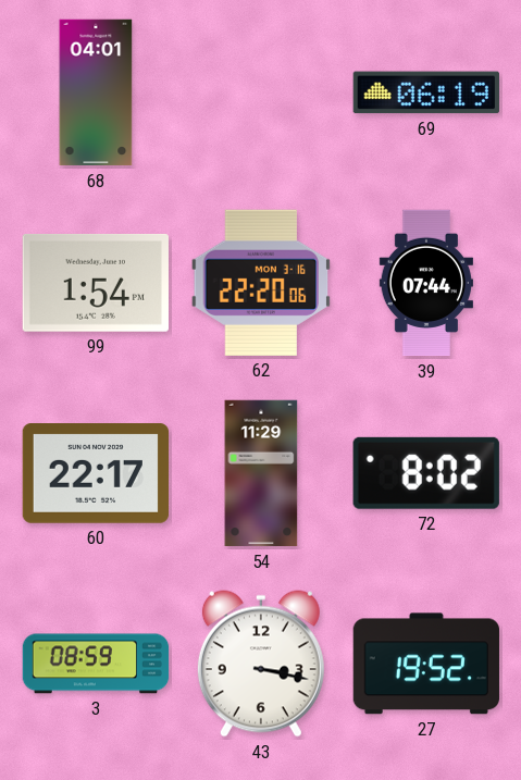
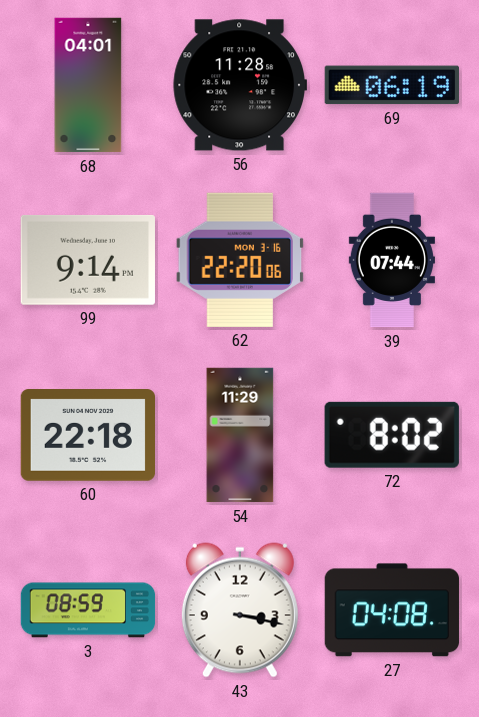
56: none -> 11:28 (239, 85)
99: 1:54 -> 9:14 (88, 260)
60: 22:17 -> 22:18 (87, 436)
27: 19:52 -> 04:08 (392, 610)
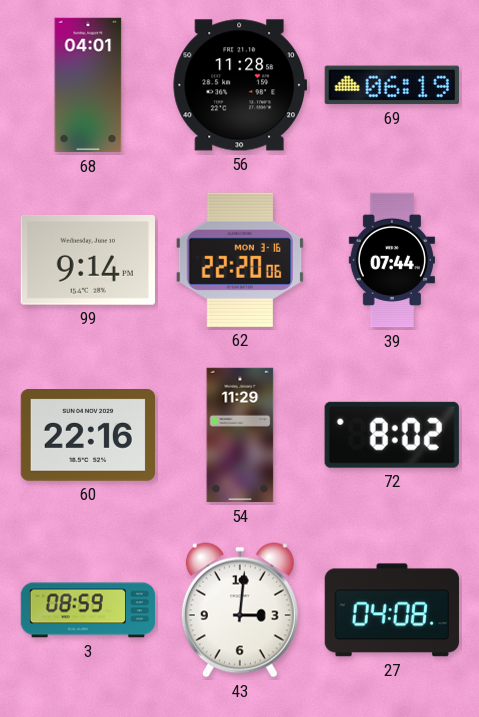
60: 22:18 -> 22:16 (87, 436)
43: 3:17 -> 3:01 (240, 610)
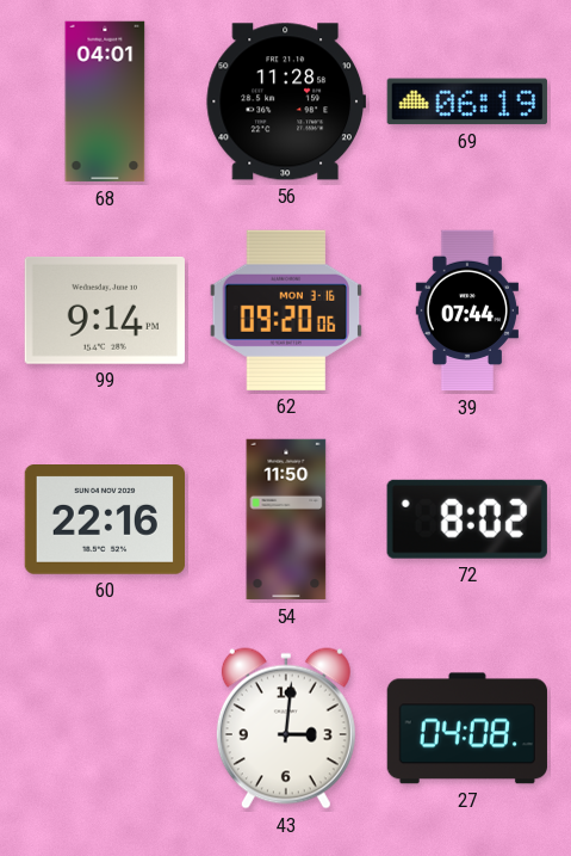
62: 22:20 -> 09:20 (285, 310)
54: 11:29 -> 11:50 (286, 519)
3: 08:59 -> none (88, 610)
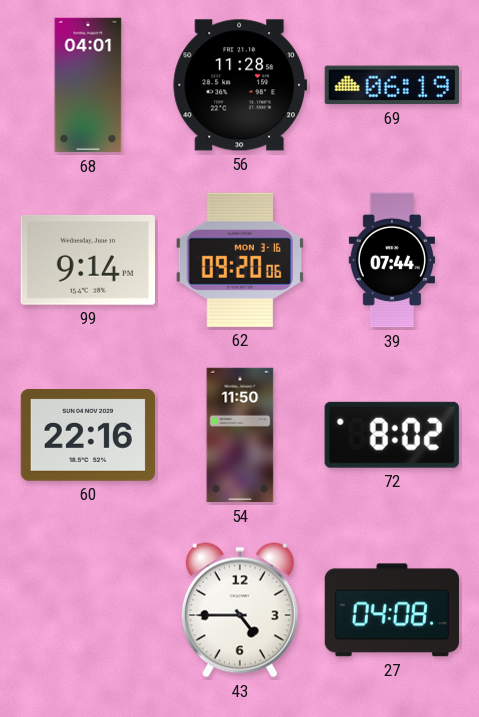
43: 3:01 -> 4:45 (240, 610)
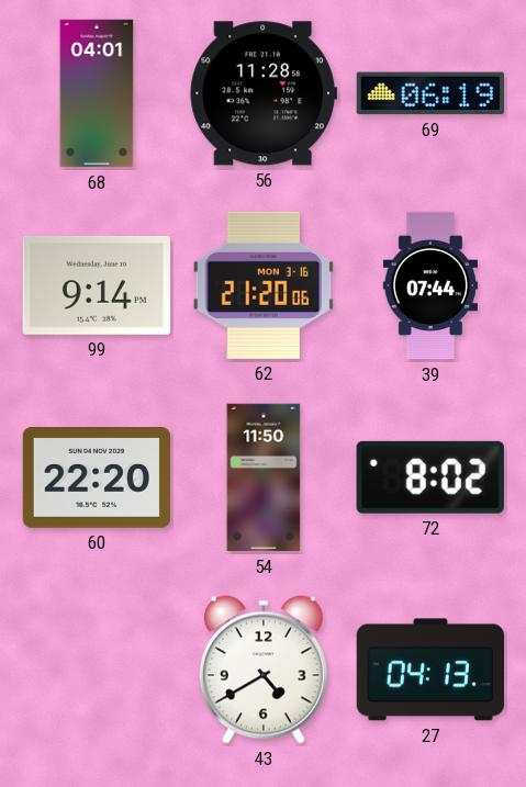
62: 09:20 -> 21:20 (262, 285)
60: 22:16 -> 22:20 (96, 479)
43: 4:45 -> 4:40 (264, 670)
27: 04:08 -> 04:13 (430, 670)
